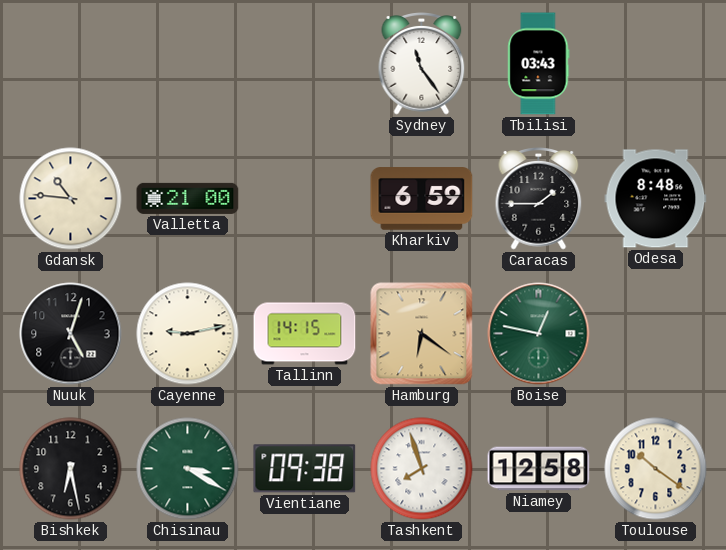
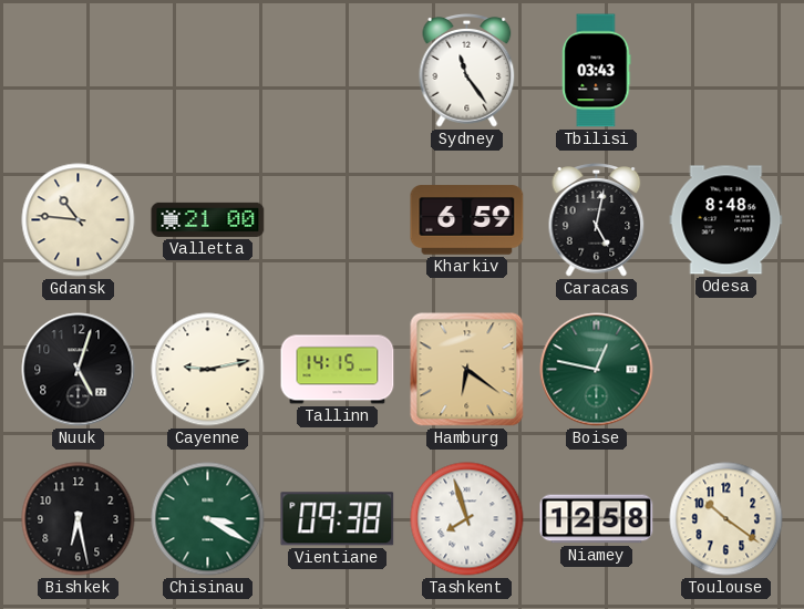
Caracas: 1:45 -> 5:02 (597, 220)
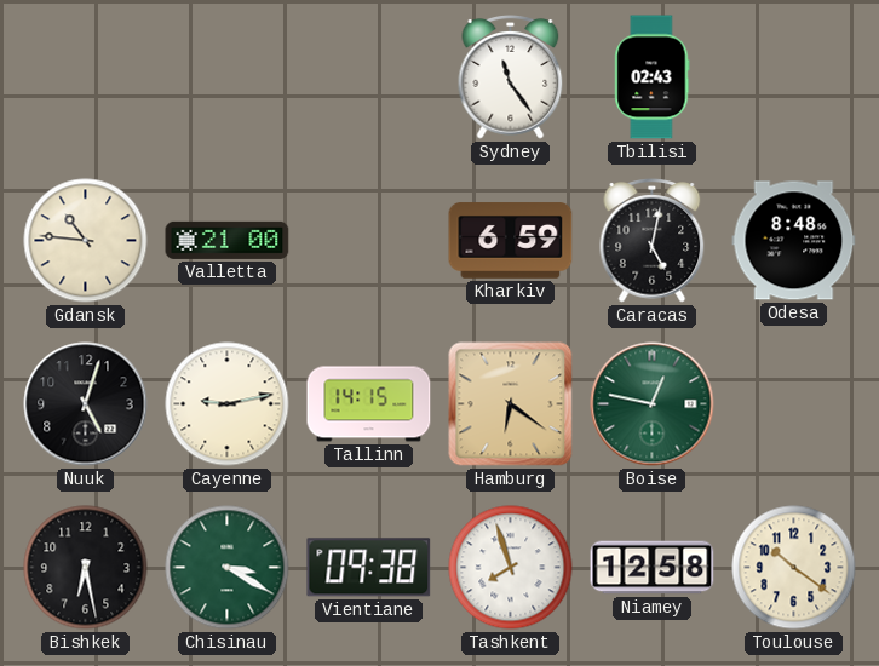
Tbilisi: 03:43 -> 02:43 (653, 77)
